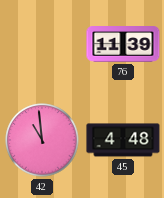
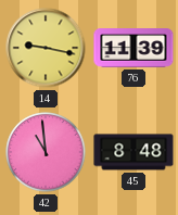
14: none -> 9:17 (46, 48)
45: 4:48 -> 8:48 (133, 152)
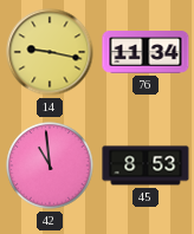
76: 11:39 -> 11:34 (145, 53)
45: 8:48 -> 8:53 (145, 165)
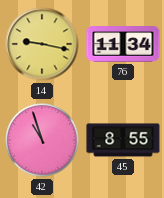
42: 10:59 -> 10:57 (42, 140)
45: 8:53 -> 8:55 (123, 140)
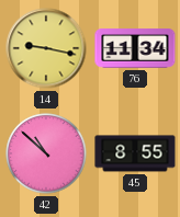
42: 10:57 -> 10:52 (46, 153)
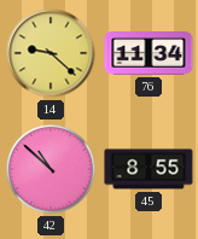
14: 9:17 -> 9:22 (51, 53)
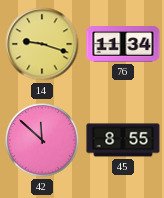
14: 9:22 -> 9:18 (42, 44)
42: 10:52 -> 11:52 (42, 140)
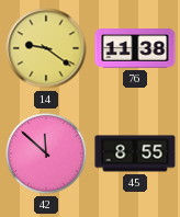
14: 9:18 -> 9:21 (46, 48)
76: 11:34 -> 11:38 (135, 49)
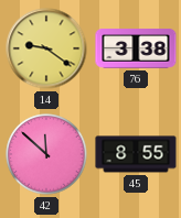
76: 11:38 -> 3:38 (136, 50)
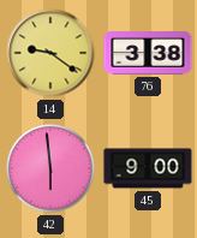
42: 11:52 -> 5:59 (50, 168)
45: 8:55 -> 9:00 (148, 168)
